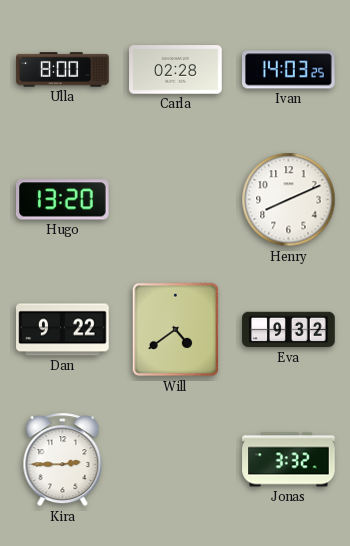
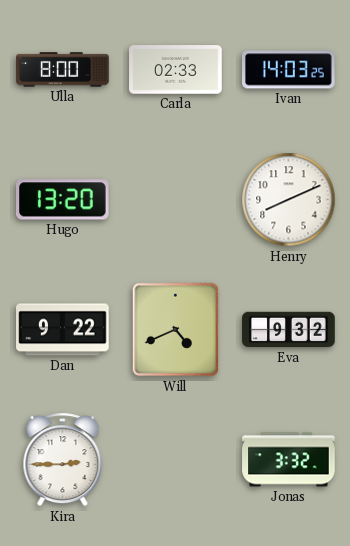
Carla: 02:28 -> 02:33 (176, 70)
Will: 4:39 -> 4:41 (176, 330)
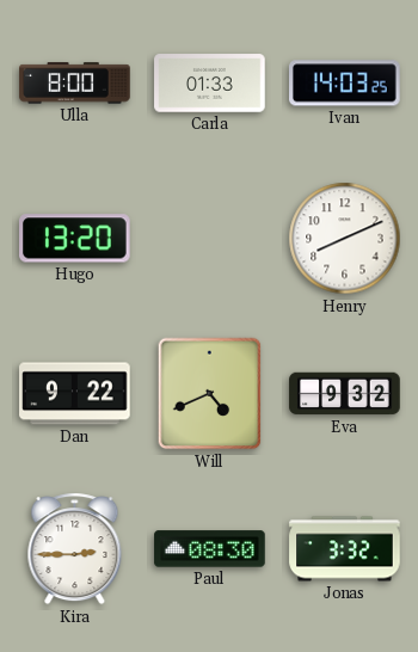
Carla: 02:33 -> 01:33 (210, 84)
Paul: none -> 08:30 (210, 549)
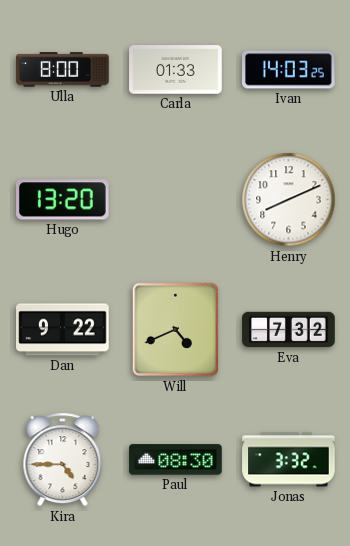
Eva: 9:32 -> 7:32 (289, 330)
Kira: 2:45 -> 4:45 (63, 460)
